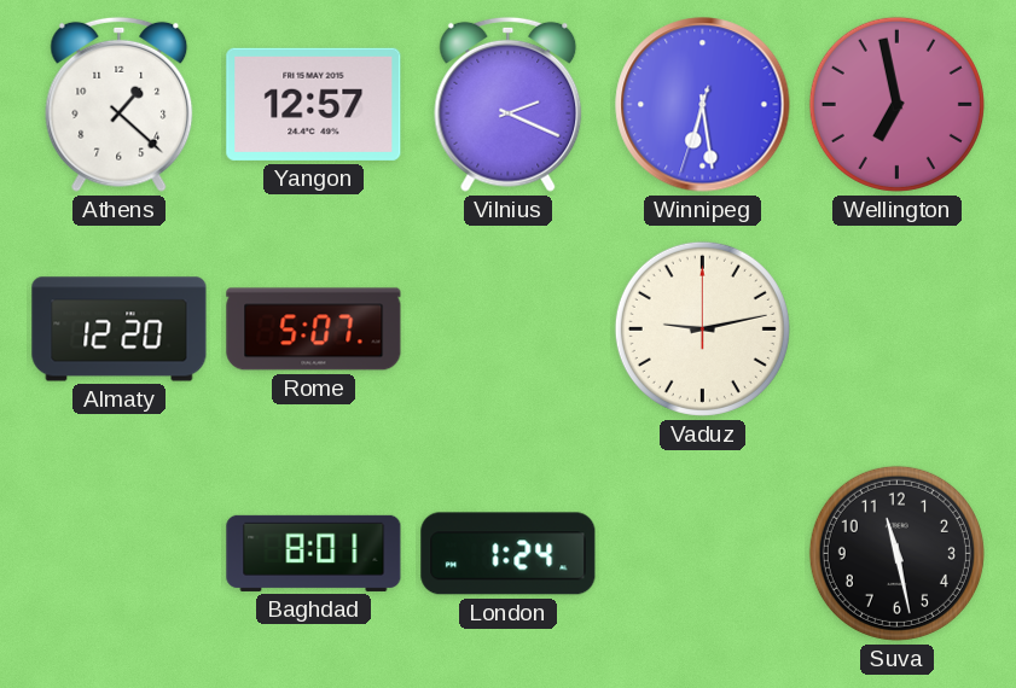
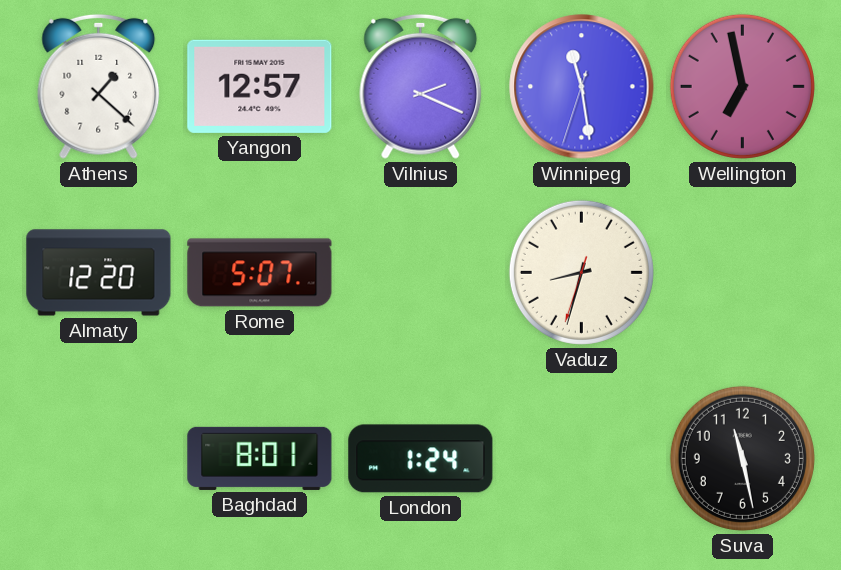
Winnipeg: 6:28 -> 11:28 (582, 87)
Vaduz: 9:13 -> 8:32 (581, 272)
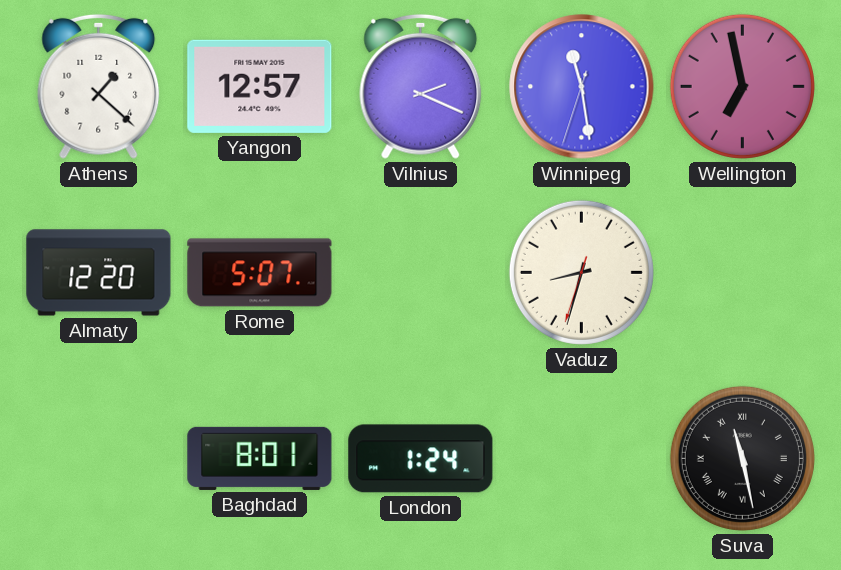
Suva numerals: Arabic -> Roman (742, 458)
